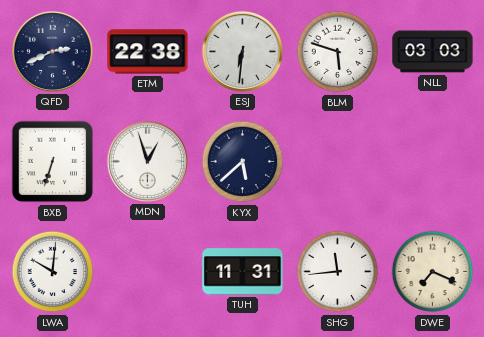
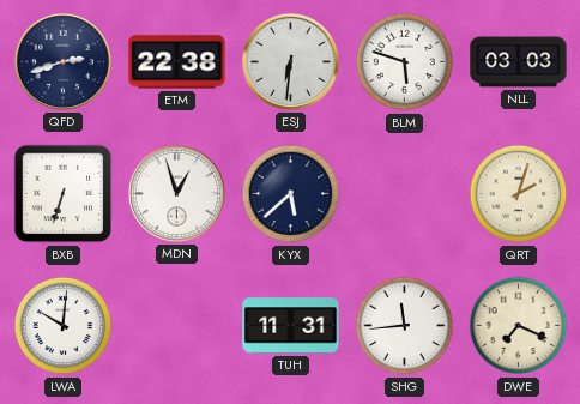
QFD: 2:41 -> 2:42 (62, 61)
QRT: none -> 2:03 (519, 194)
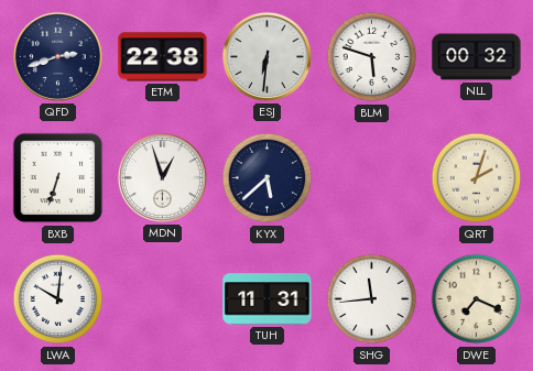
NLL: 03:03 -> 00:32 (477, 57)
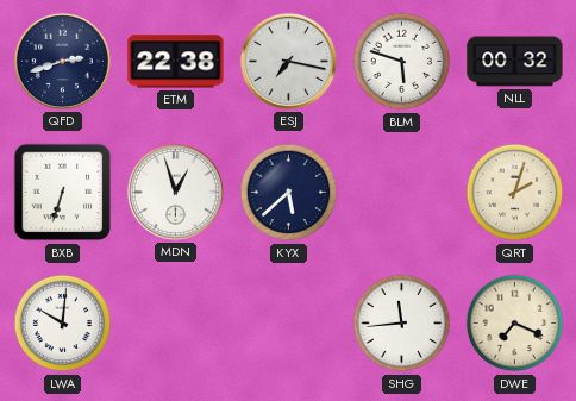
ESJ: 6:31 -> 7:17 (288, 61)
TUH: 11:31 -> none (268, 299)
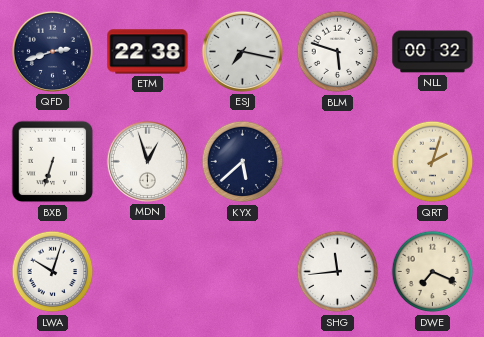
LWA: 10:01 -> 10:03 (53, 272)
